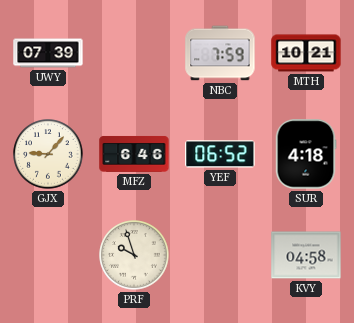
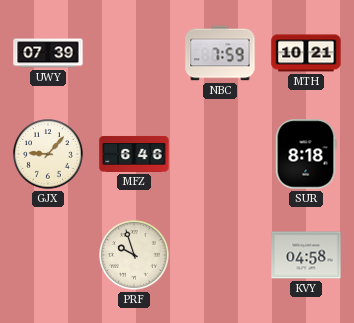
YEF: 06:52 -> none (220, 154)
SUR: 4:18 -> 8:18 (306, 154)
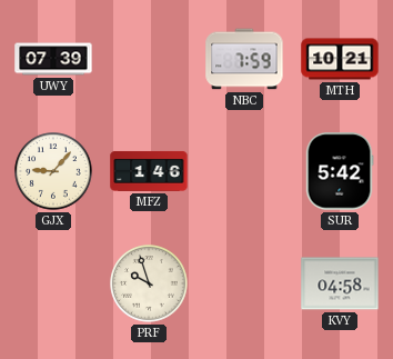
MFZ: 6:46 -> 1:46 (149, 171)
SUR: 8:18 -> 5:42 (340, 171)
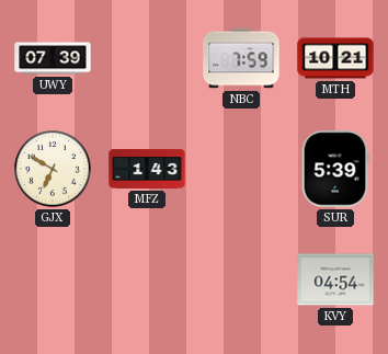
GJX: 9:07 -> 6:50 (53, 169)
MFZ: 1:46 -> 1:43 (147, 169)
SUR: 5:42 -> 5:39 (335, 169)
PRF: 9:57 -> none (149, 283)
KVY: 04:58 -> 04:54 (335, 279)
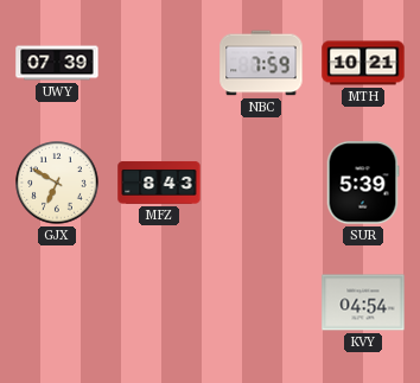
MFZ: 1:43 -> 8:43 (159, 183)
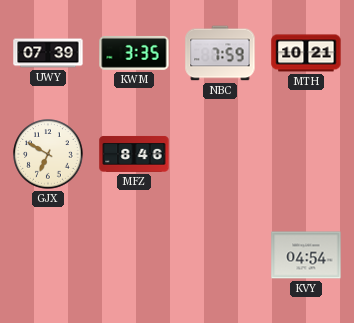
KWM: none -> 3:35 (134, 53)
MFZ: 8:43 -> 8:46 (134, 154)
SUR: 5:39 -> none (363, 183)
